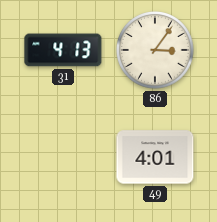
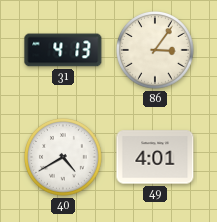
40: none -> 4:40 (63, 157)
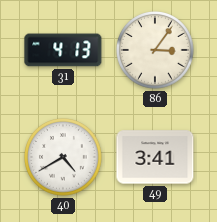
49: 4:01 -> 3:41 (155, 157)
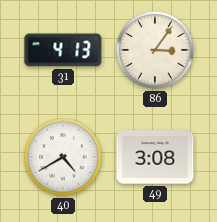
49: 3:41 -> 3:08 (155, 157)
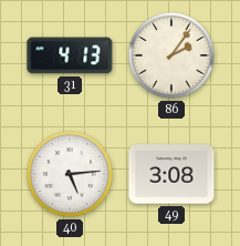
86: 3:06 -> 2:06 (171, 55)
40: 4:40 -> 5:14 (70, 174)
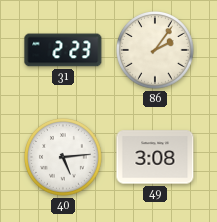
31: 4:13 -> 2:23 (63, 50)
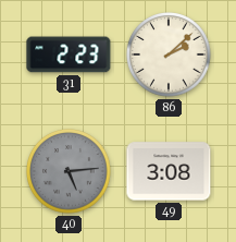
86: 2:06 -> 2:08 (169, 55)
40 dial: white -> grey (69, 171)
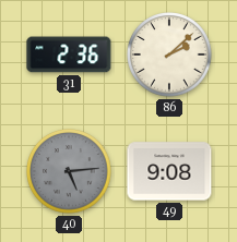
31: 2:23 -> 2:36 (69, 55)
49: 3:08 -> 9:08 (169, 171)
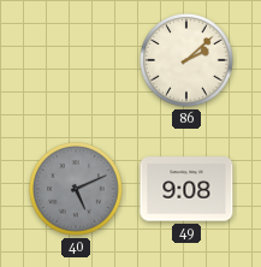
31: 2:36 -> none (69, 55)
40: 5:14 -> 5:11 (76, 189)
